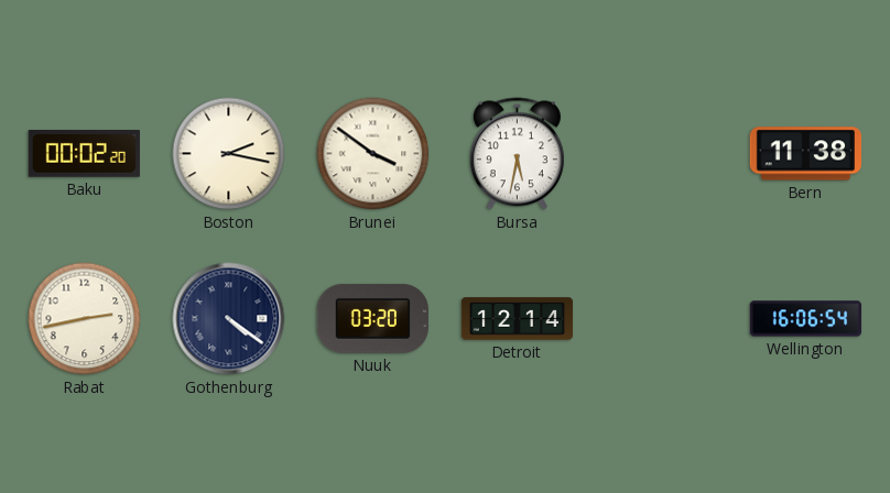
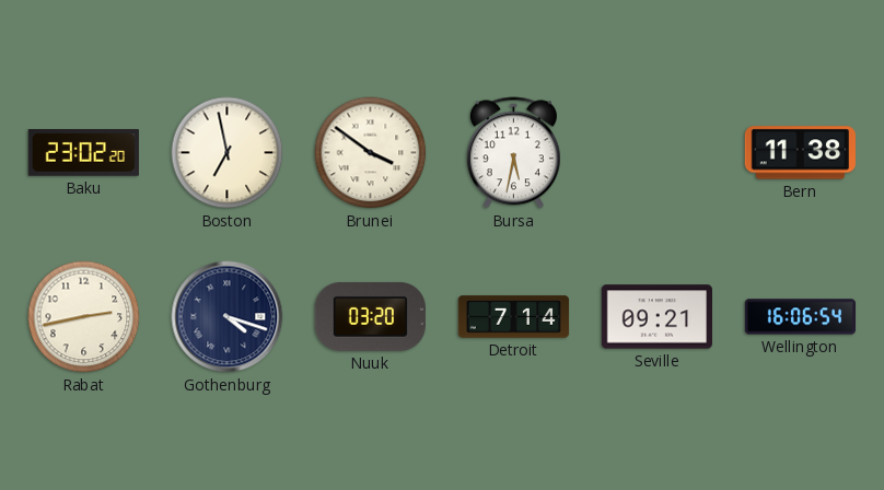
Baku: 00:02 -> 23:02 (83, 153)
Boston: 2:17 -> 6:58 (228, 153)
Gothenburg: 4:21 -> 4:18 (228, 317)
Detroit: 12:14 -> 7:14 (514, 317)
Seville: none -> 09:21 (656, 317)
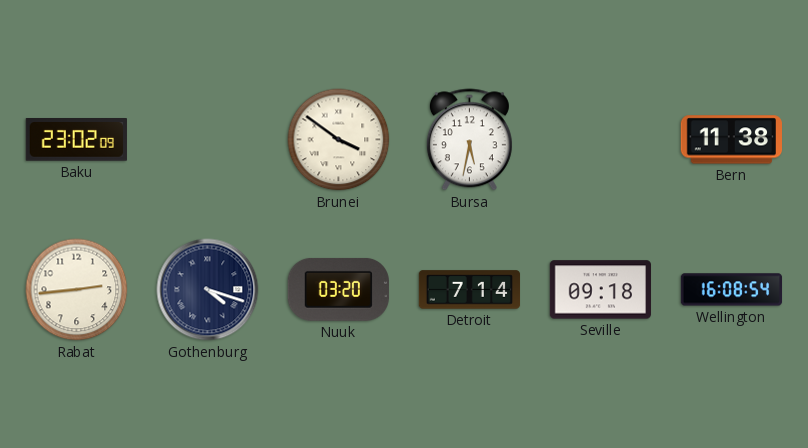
Baku: 23:02:20 -> 23:02:09 (76, 140)
Boston: 6:58 -> none (228, 153)
Rabat: 2:43 -> 2:44 (77, 290)
Seville: 09:21 -> 09:18 (600, 290)
Wellington: 16:06 -> 16:08 (732, 290)
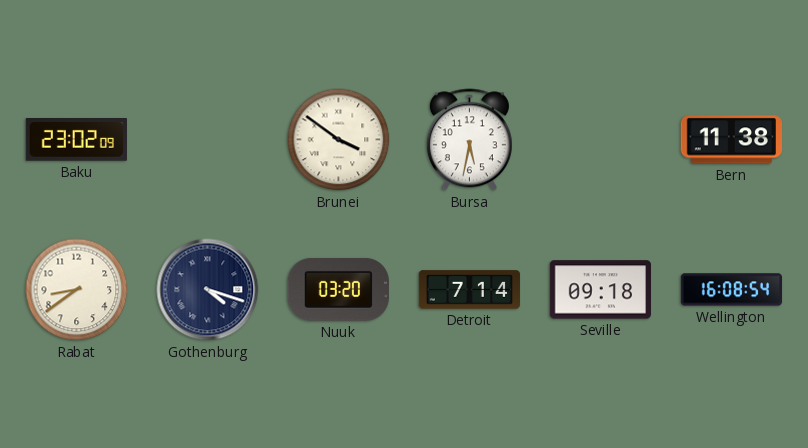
Rabat: 2:44 -> 8:39 (77, 290)
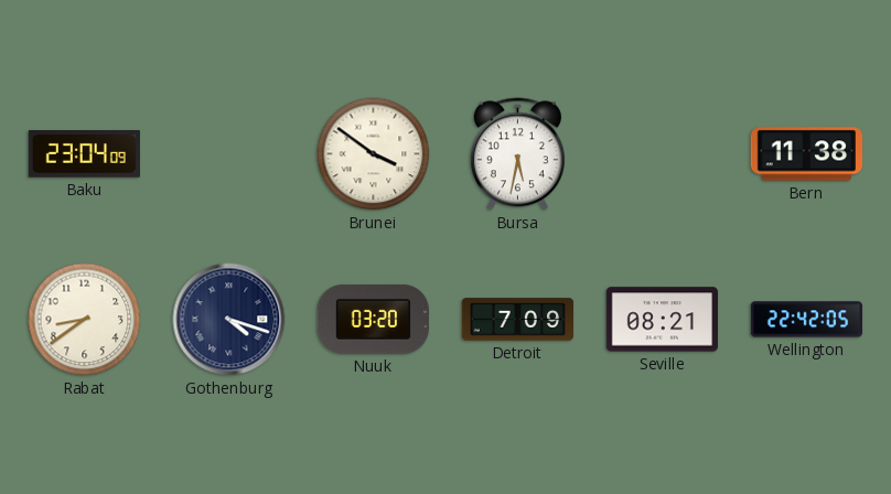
Baku: 23:02 -> 23:04 (84, 154)
Detroit: 7:14 -> 7:09 (518, 320)
Seville: 09:18 -> 08:21 (662, 320)
Wellington: 16:08 -> 22:42 (807, 320)
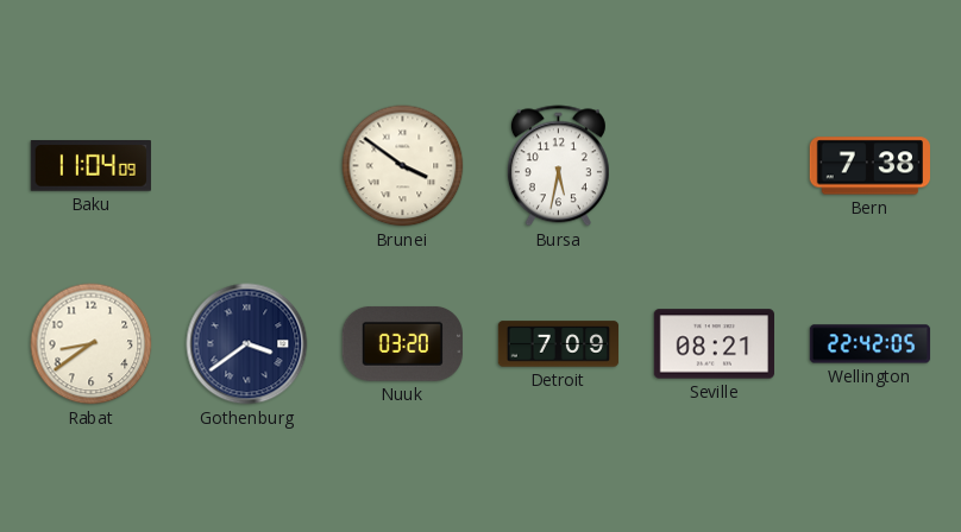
Baku: 23:04 -> 11:04 (90, 166)
Bern: 11:38 -> 7:38 (869, 166)
Gothenburg: 4:18 -> 3:39 (247, 344)
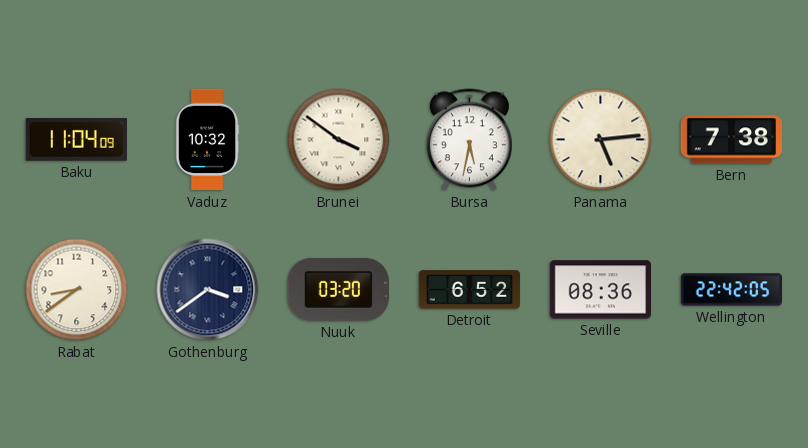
Vaduz: none -> 10:32 (207, 140)
Panama: none -> 5:14 (601, 140)
Detroit: 7:09 -> 6:52 (470, 290)
Seville: 08:21 -> 08:36 (600, 290)
